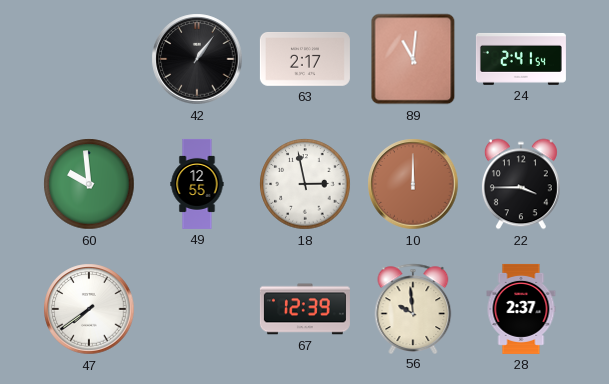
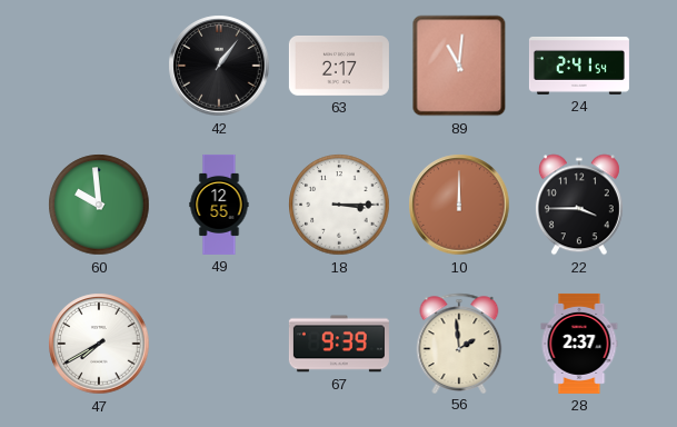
18: 2:58 -> 3:15 (339, 205)
47: 7:39 -> 7:40 (99, 344)
67: 12:39 -> 9:39 (339, 344)
56: 9:59 -> 1:59 (459, 342)
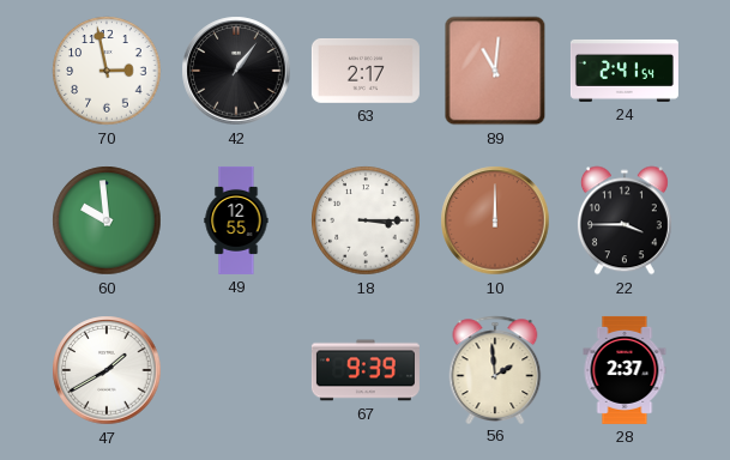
70: none -> 2:58 (107, 71)
47: 7:40 -> 1:40 (107, 370)
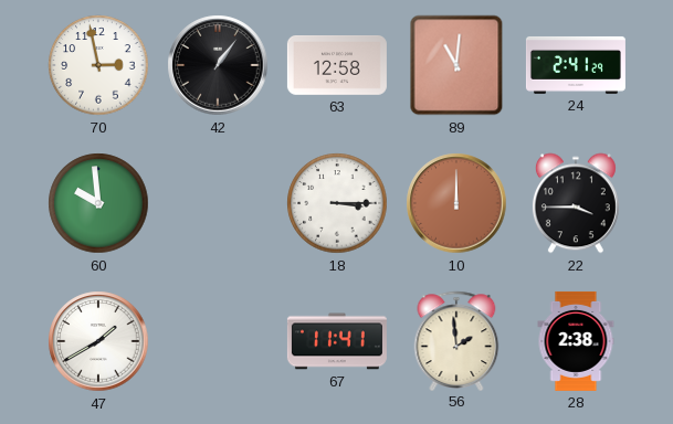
63: 2:17 -> 12:58 (337, 66)
24: 2:41:54 -> 2:41:29 (576, 65)
49: 12:55 -> none (236, 220)
67: 9:39 -> 11:41 (337, 341)
28: 2:37 -> 2:38 (576, 341)
